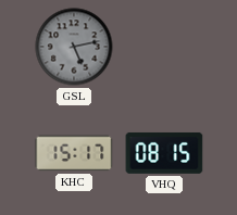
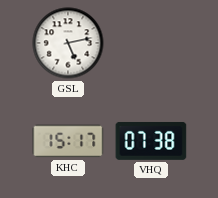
GSL dial: grey -> white (68, 43)
VHQ: 08:15 -> 07:38 (151, 141)
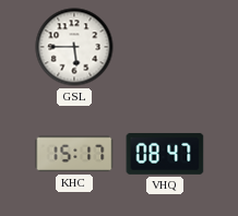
GSL: 5:13 -> 5:45 (74, 47)
VHQ: 07:38 -> 08:47 (165, 154)
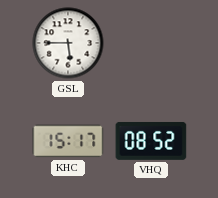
VHQ: 08:47 -> 08:52 (151, 141)
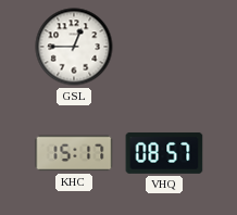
GSL: 5:45 -> 12:45 (74, 47)
VHQ: 08:52 -> 08:57 (164, 153)
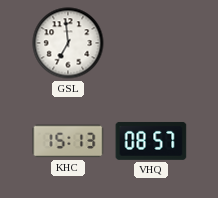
GSL: 12:45 -> 6:59 (68, 43)
KHC: 15:17 -> 15:13 (68, 141)
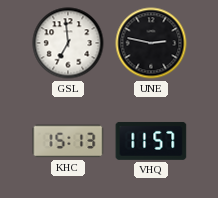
UNE: none -> 2:47 (151, 43)
VHQ: 08:57 -> 11:57 (151, 141)
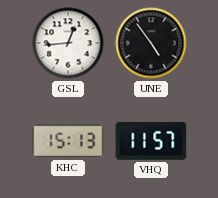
GSL: 6:59 -> 12:44 (68, 43)
UNE: 2:47 -> 4:54 (151, 43)
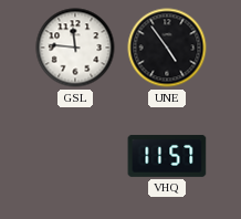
GSL: 12:44 -> 11:46 (75, 48)
KHC: 15:13 -> none (68, 141)
